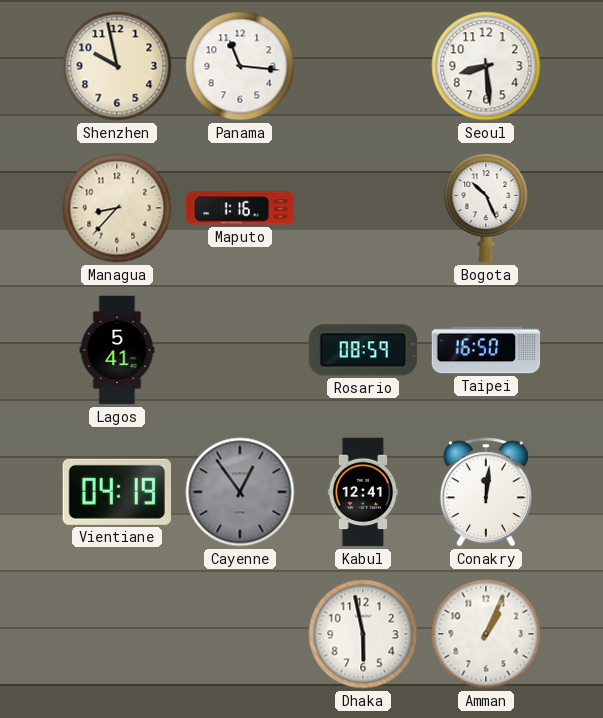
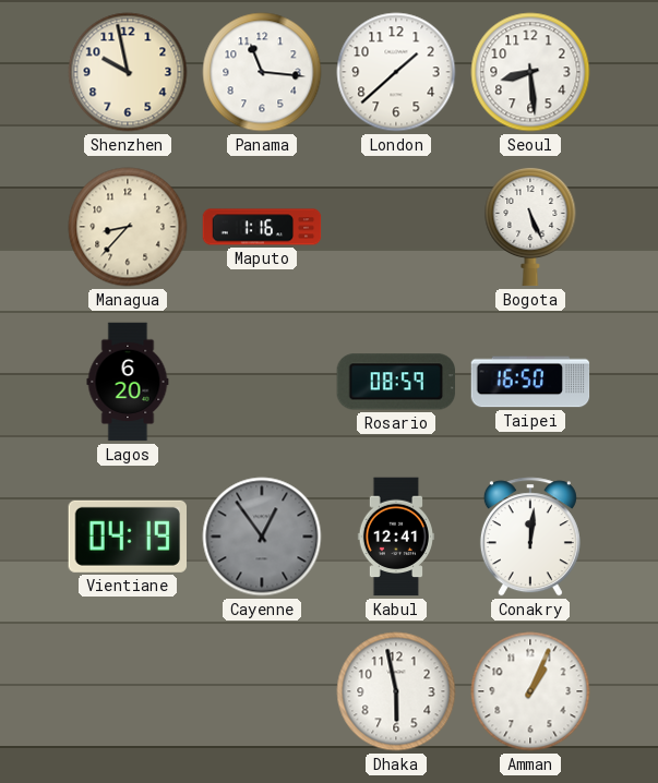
London: none -> 1:38 (396, 72)
Bogota: 10:26 -> 5:26 (530, 227)
Lagos: 5:41 -> 6:20 (128, 382)
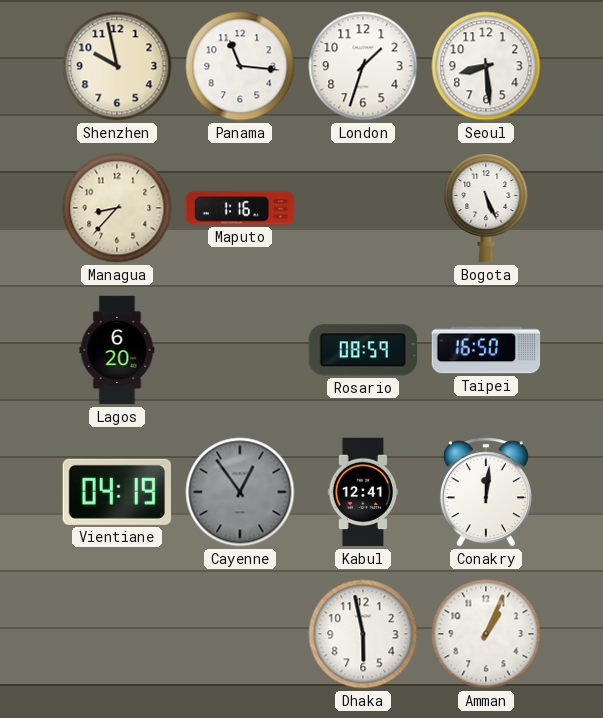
London: 1:38 -> 1:33 (363, 66)
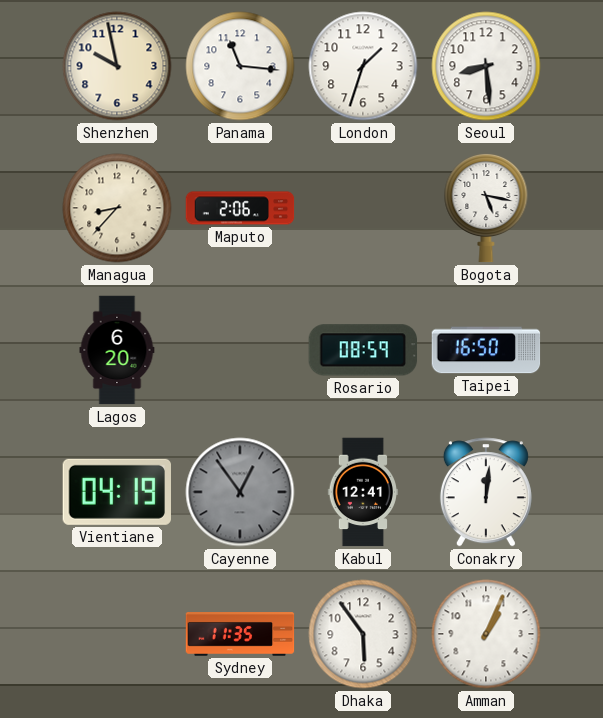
Maputo: 1:16 -> 2:06 (240, 208)
Bogota: 5:26 -> 5:17 (486, 208)
Sydney: none -> 11:35 (240, 634)
Dhaka: 5:58 -> 5:54 (363, 634)
